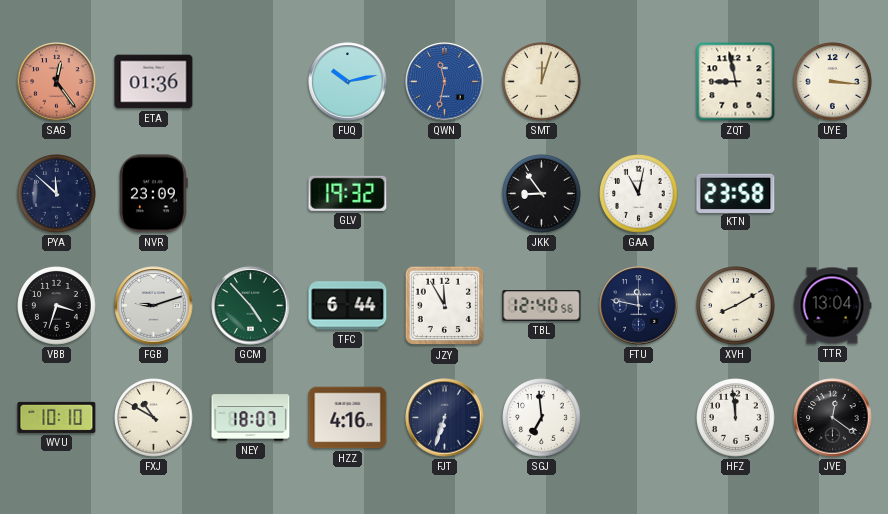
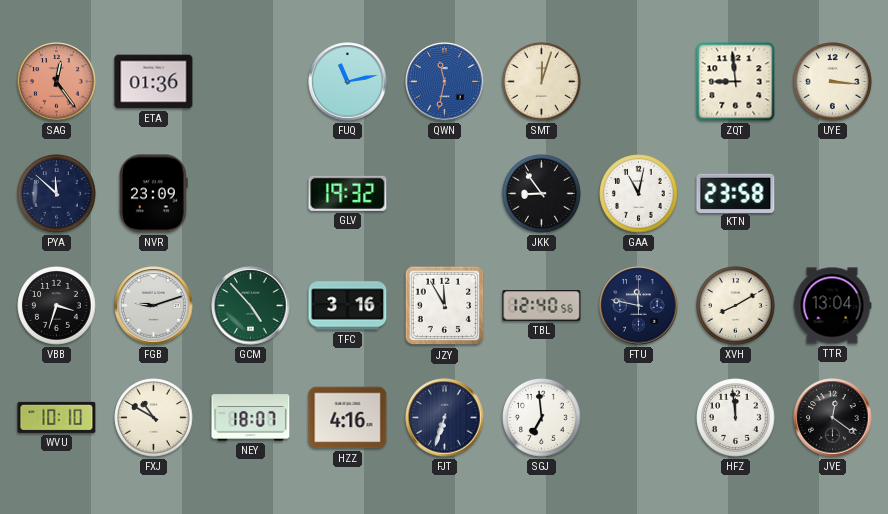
FUQ: 10:13 -> 11:13 (348, 82)
ZQT: 8:58 -> 8:59 (736, 82)
TFC: 6:44 -> 3:16 (348, 306)
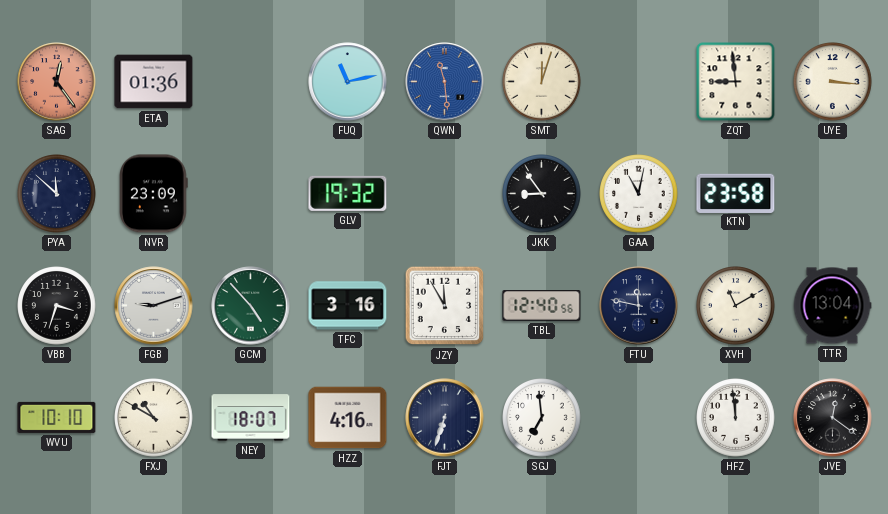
QWN: 11:32 -> 11:29 (445, 82)
XVH: 8:10 -> 11:10 (736, 306)
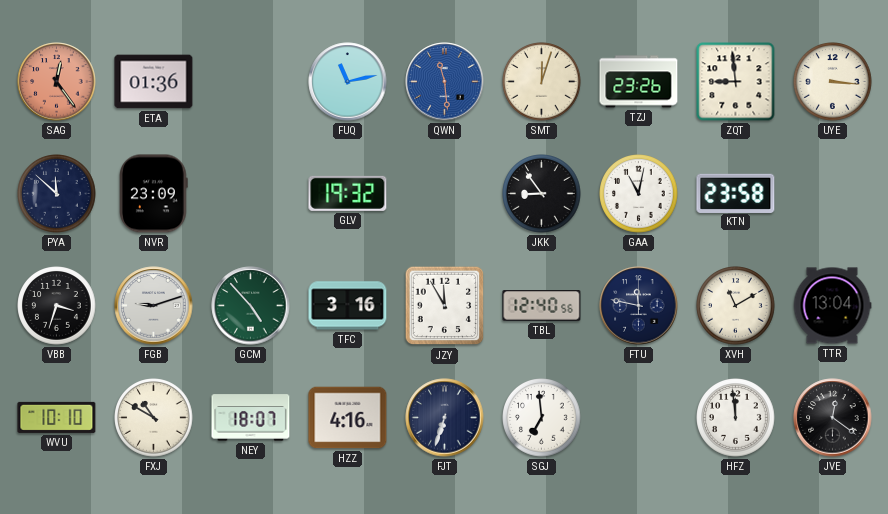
TZJ: none -> 23:26 (639, 82)
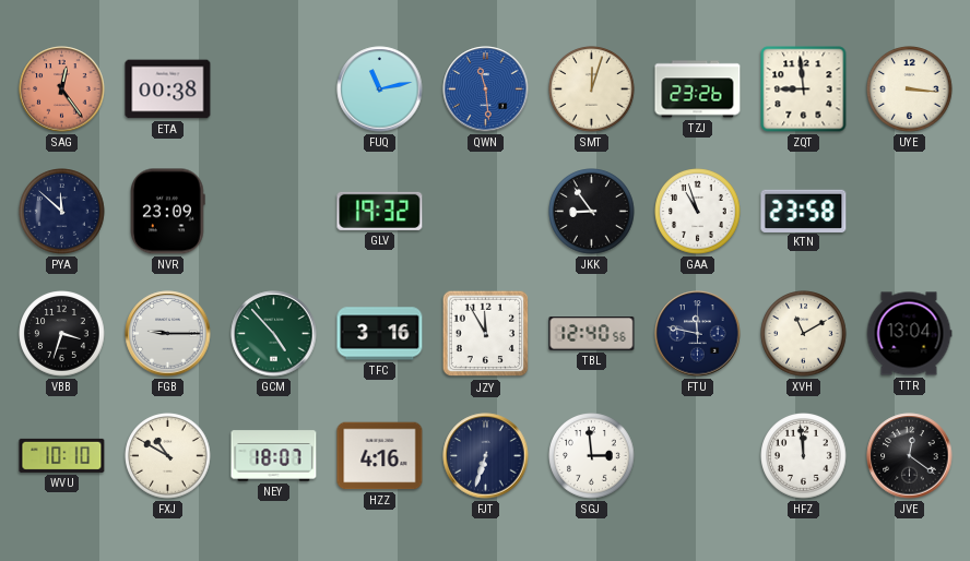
ETA: 01:36 -> 00:38 (168, 89)
GAA: 11:02 -> 10:57 (698, 212)
FGB: 9:12 -> 9:15 (168, 334)
SGJ: 6:59 -> 2:59 (592, 456)
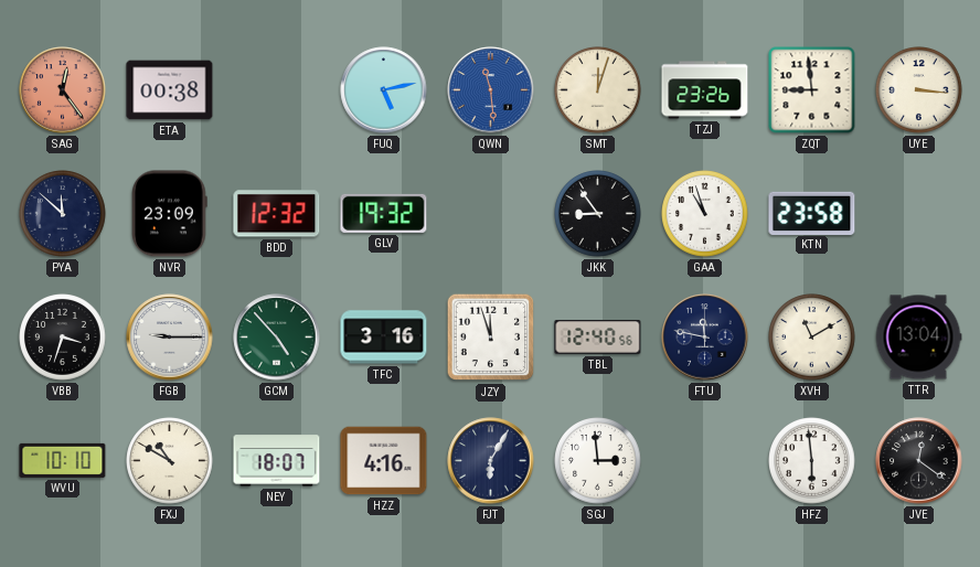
FUQ: 11:13 -> 5:13 (384, 90)
BDD: none -> 12:32 (277, 214)
JZY: 11:55 -> 11:57 (491, 338)
FJT: 6:33 -> 6:05 (491, 461)
HFZ: 11:59 -> 5:59 (812, 461)
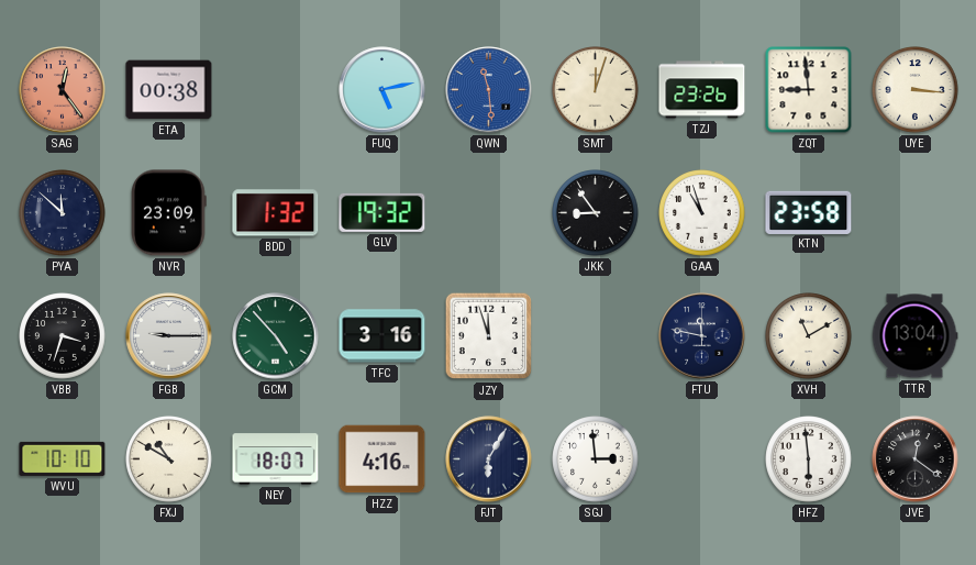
BDD: 12:32 -> 1:32 (276, 213)
TBL: 12:40 -> none (598, 338)
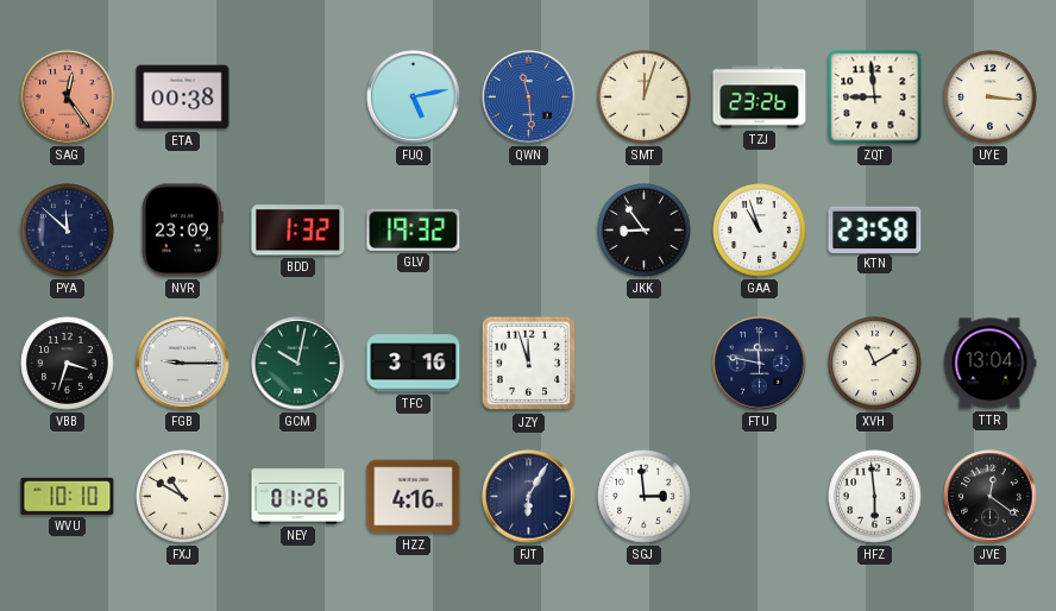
GCM: 4:53 -> 10:02 (298, 364)
NEY: 18:07 -> 01:26 (298, 497)
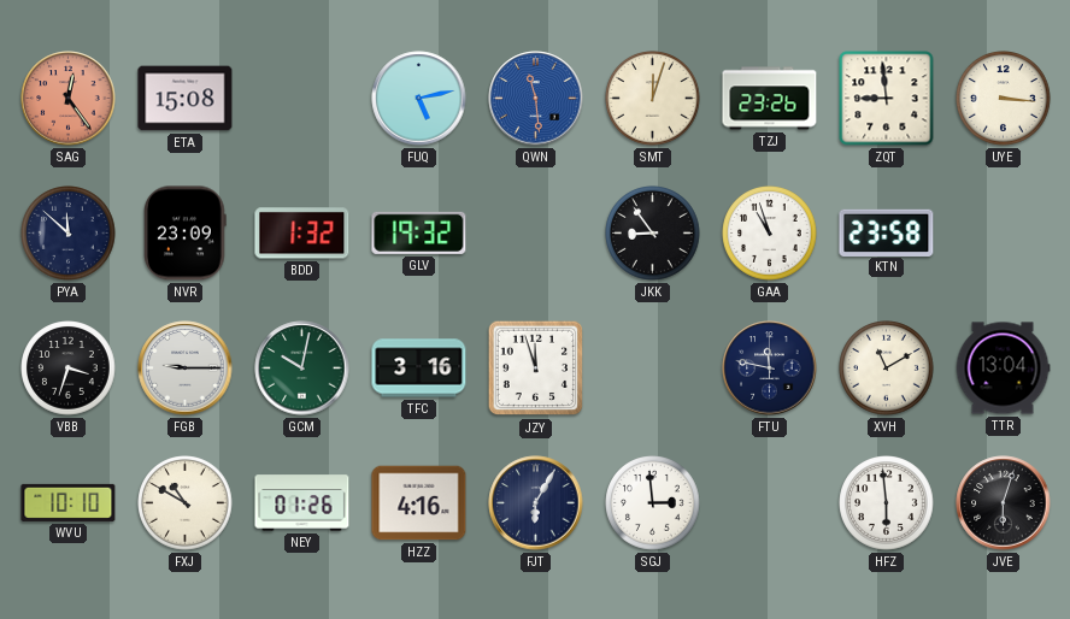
ETA: 00:38 -> 15:08 (186, 99)
JVE: 12:21 -> 6:03 (1004, 503)
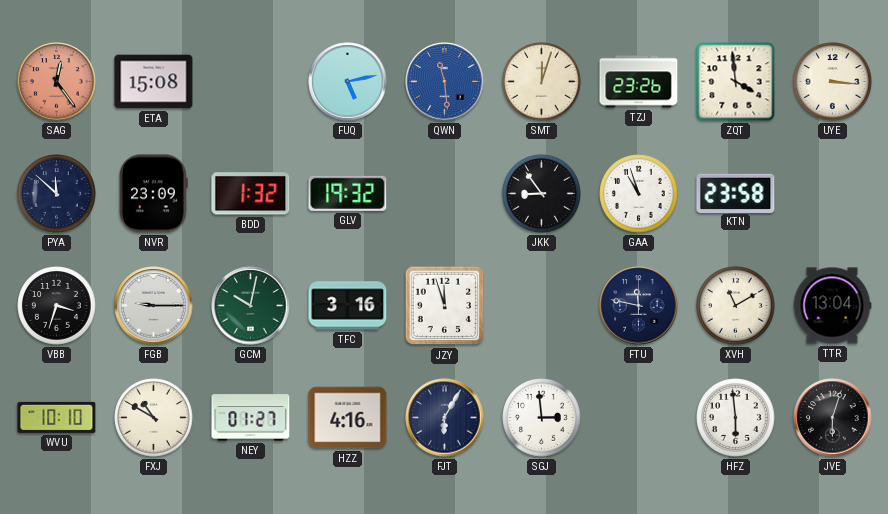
ZQT: 8:59 -> 3:59 (736, 82)
NEY: 01:26 -> 01:27 (251, 418)
